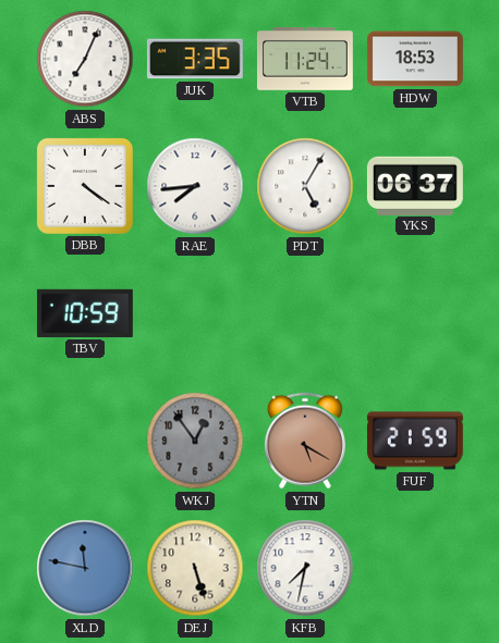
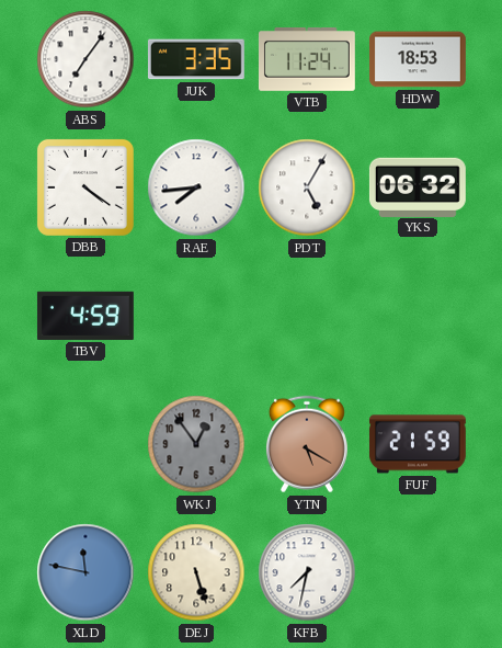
ABS: 7:04 -> 7:06 (85, 59)
YKS: 06:37 -> 06:32 (418, 186)
TBV: 10:59 -> 4:59 (85, 316)
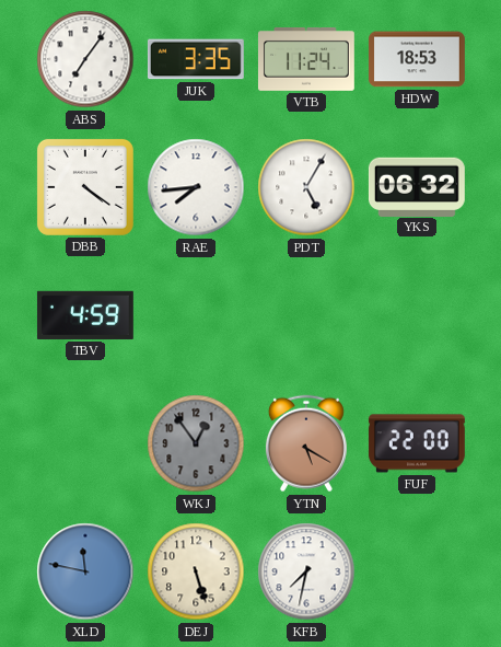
FUF: 21:59 -> 22:00 (417, 443)
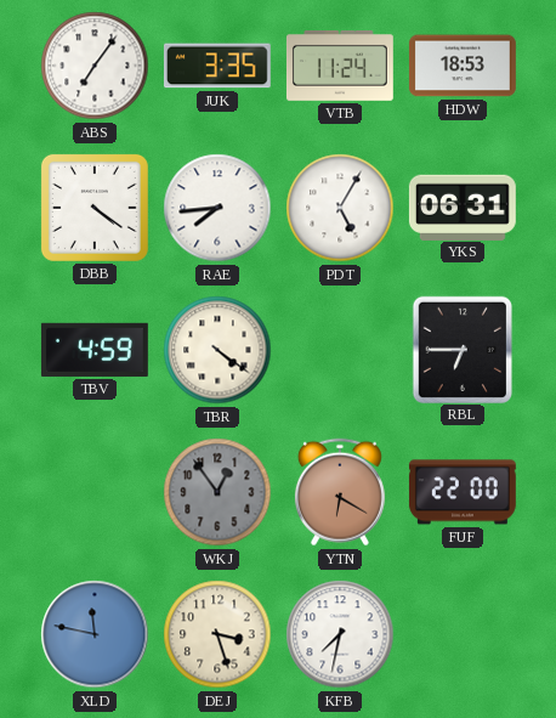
YKS: 06:32 -> 06:31 (463, 207)
TBR: none -> 4:21 (217, 350)
RBL: none -> 6:45 (461, 349)
YTN: 5:20 -> 6:20 (340, 492)
DEJ: 5:27 -> 3:27 (217, 634)
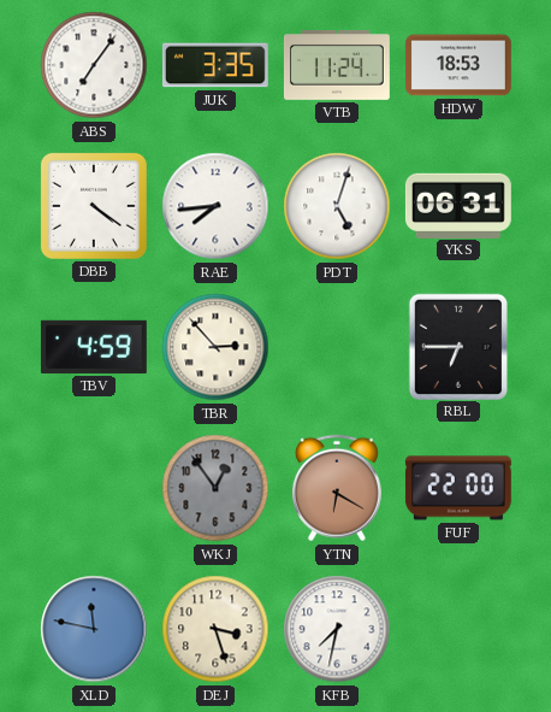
PDT: 5:05 -> 5:03 (337, 206)
TBR: 4:21 -> 2:53 (215, 347)
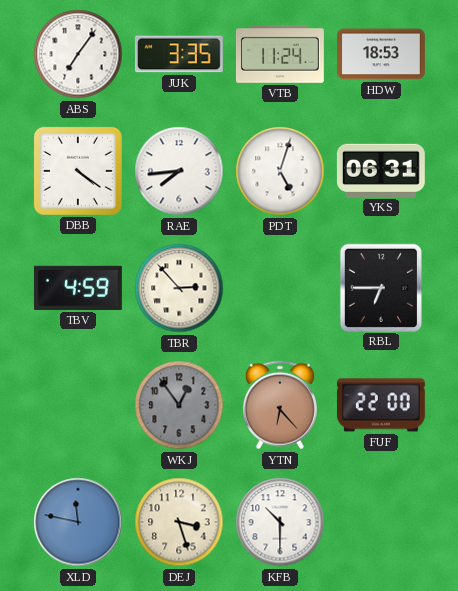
YTN: 6:20 -> 6:23 (280, 405)
KFB: 7:32 -> 10:30 (280, 522)
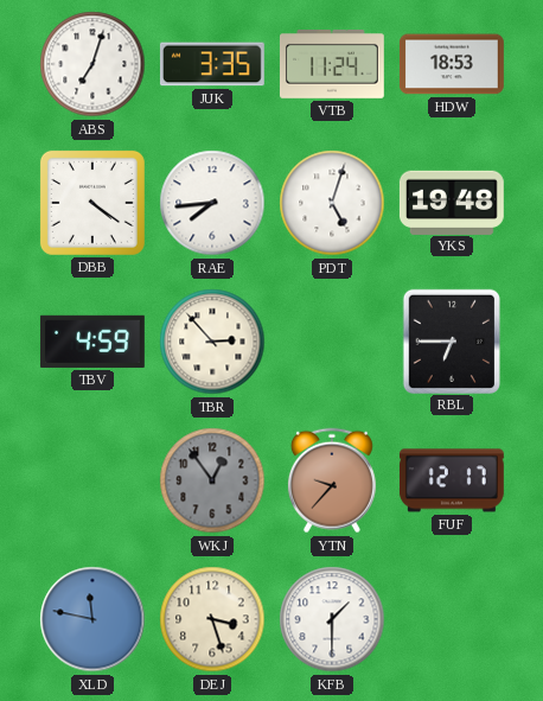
ABS: 7:06 -> 7:03 (92, 64)
YKS: 06:31 -> 19:48 (452, 202)
YTN: 6:23 -> 9:37 (332, 480)
FUF: 22:00 -> 12:17 (452, 480)
KFB: 10:30 -> 1:30 (332, 619)
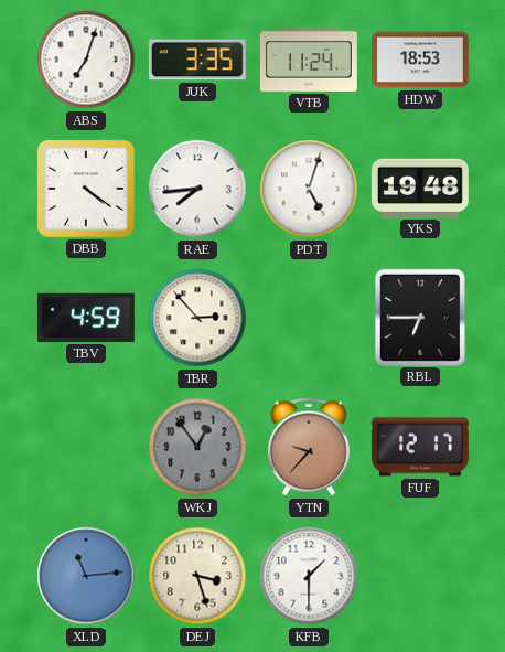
XLD: 11:47 -> 11:14 (86, 576)
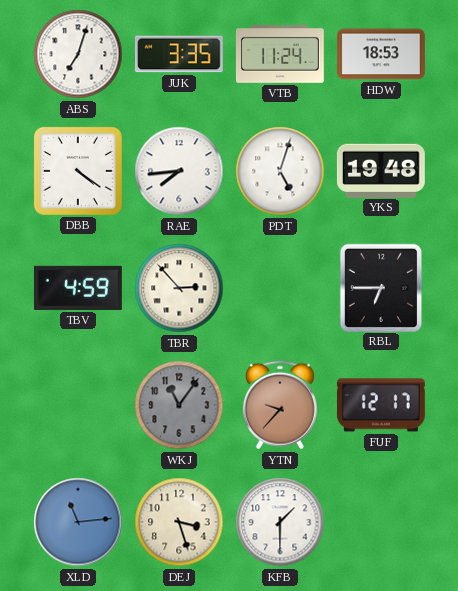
WKJ: 12:54 -> 11:06 (179, 405)
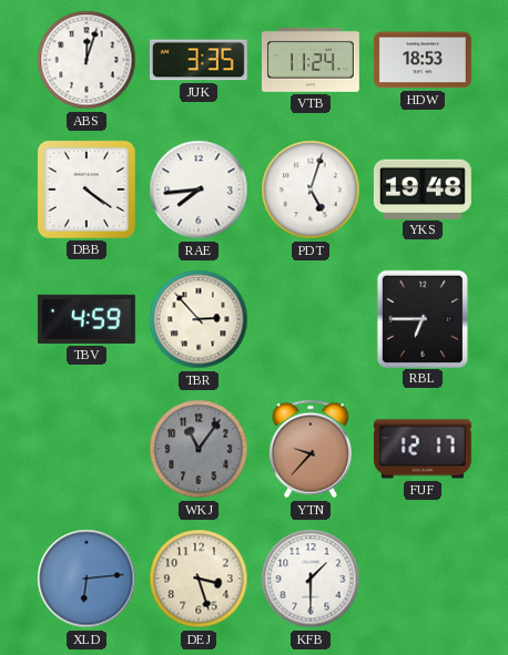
ABS: 7:03 -> 12:03 (87, 60)
XLD: 11:14 -> 6:14 (87, 579)
